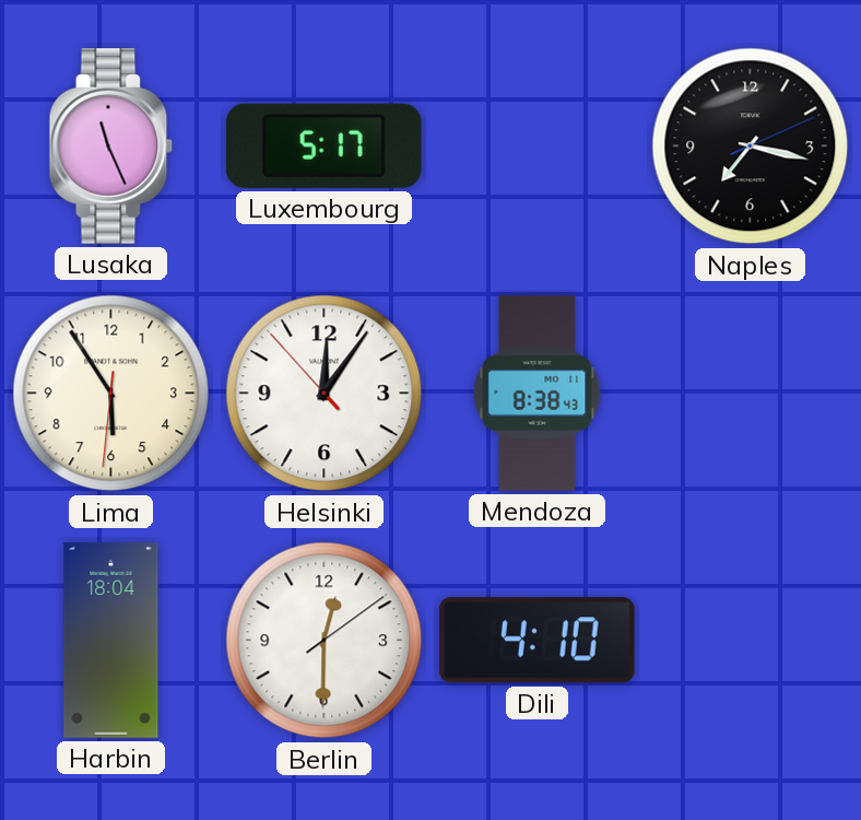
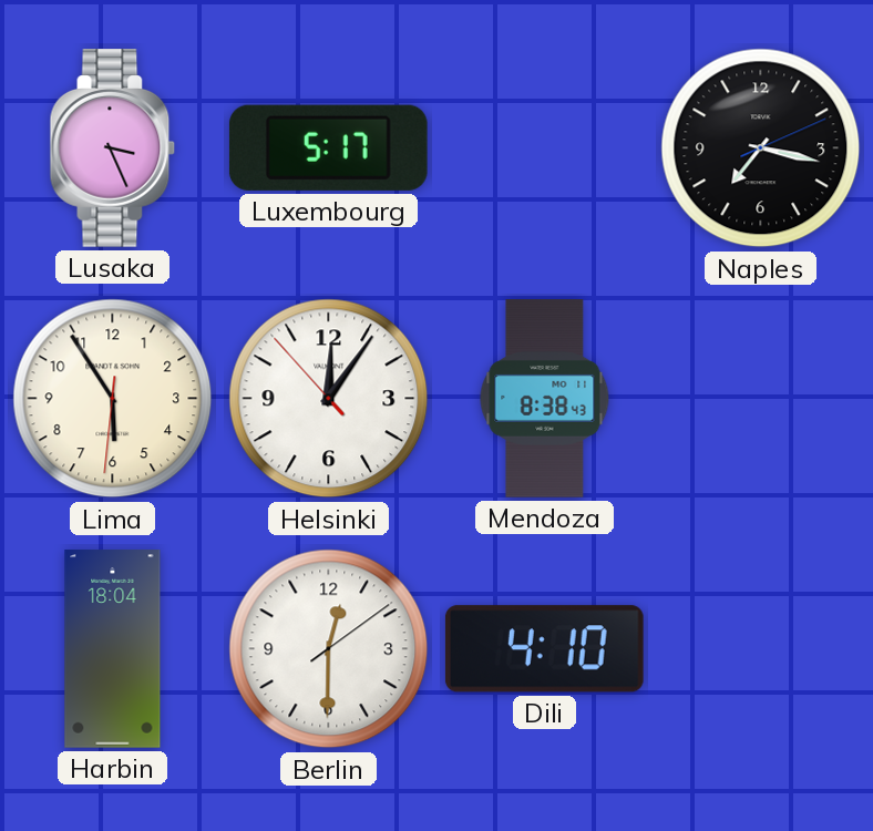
Lusaka: 11:26 -> 3:26 (113, 148)
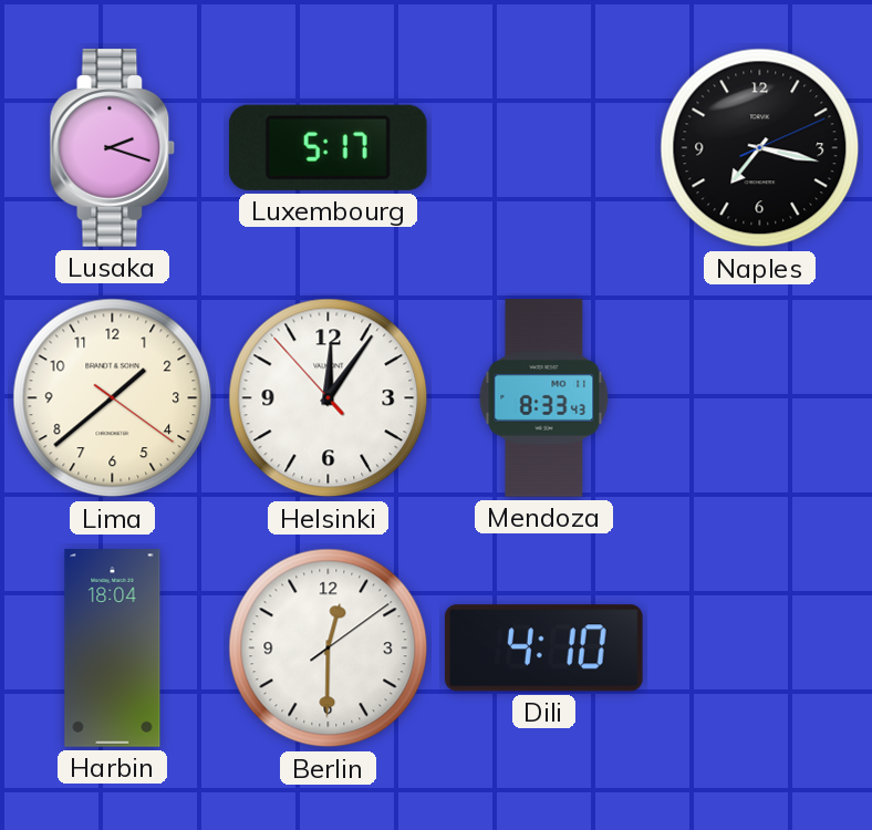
Lusaka: 3:26 -> 2:18 (113, 148)
Lima: 5:54 -> 1:38 (113, 398)
Mendoza: 8:38 -> 8:33 (544, 398)
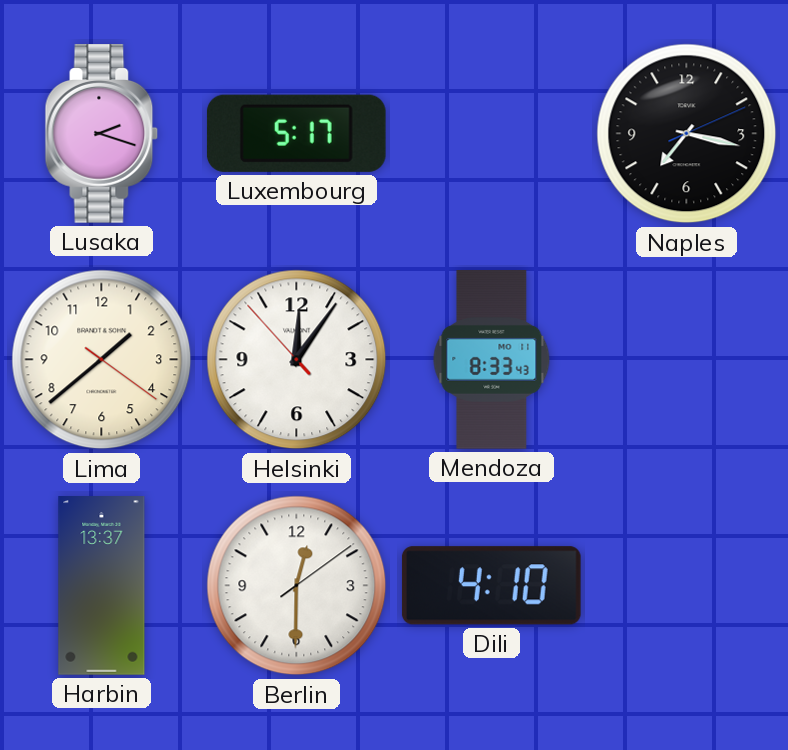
Harbin: 18:04 -> 13:37 (102, 586)
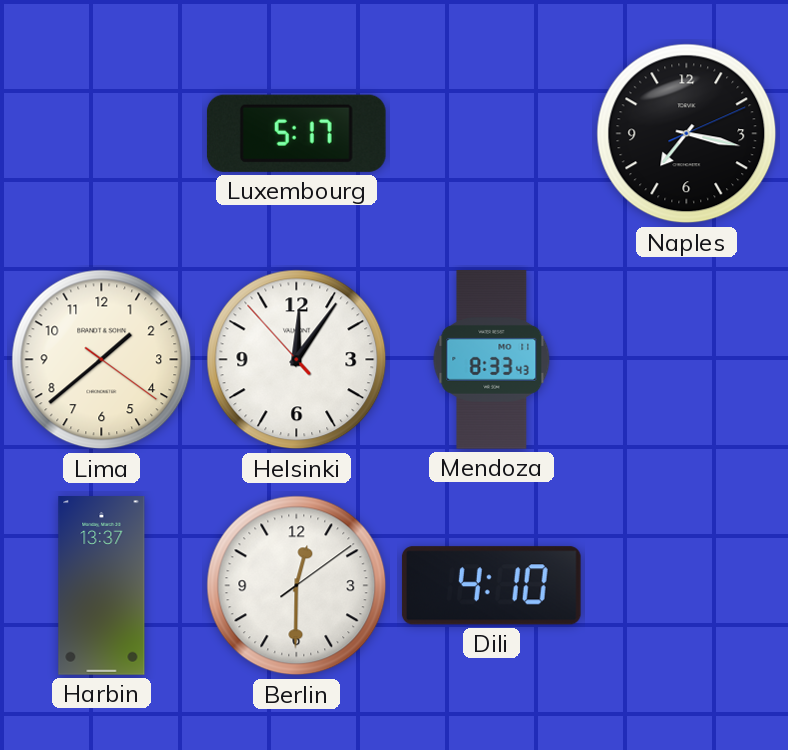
Lusaka: 2:18 -> none (102, 134)
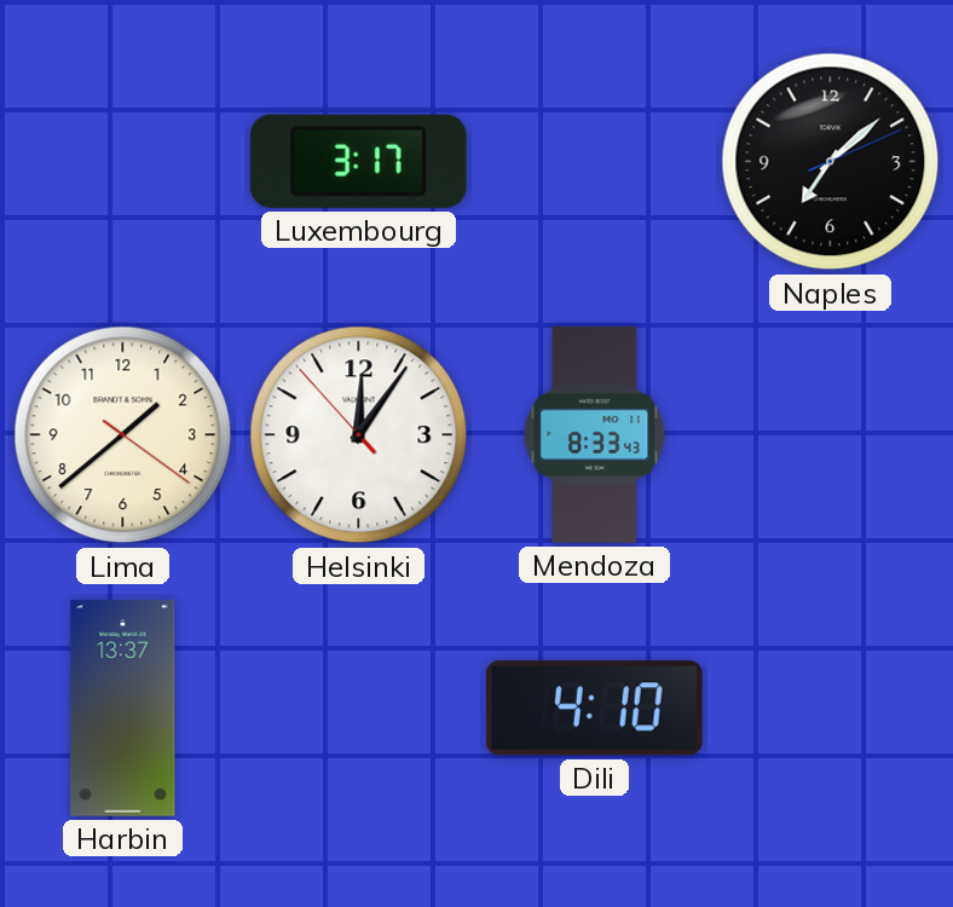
Luxembourg: 5:17 -> 3:17 (358, 161)
Naples: 7:17 -> 7:08 (831, 162)
Berlin: 12:30 -> none (297, 586)
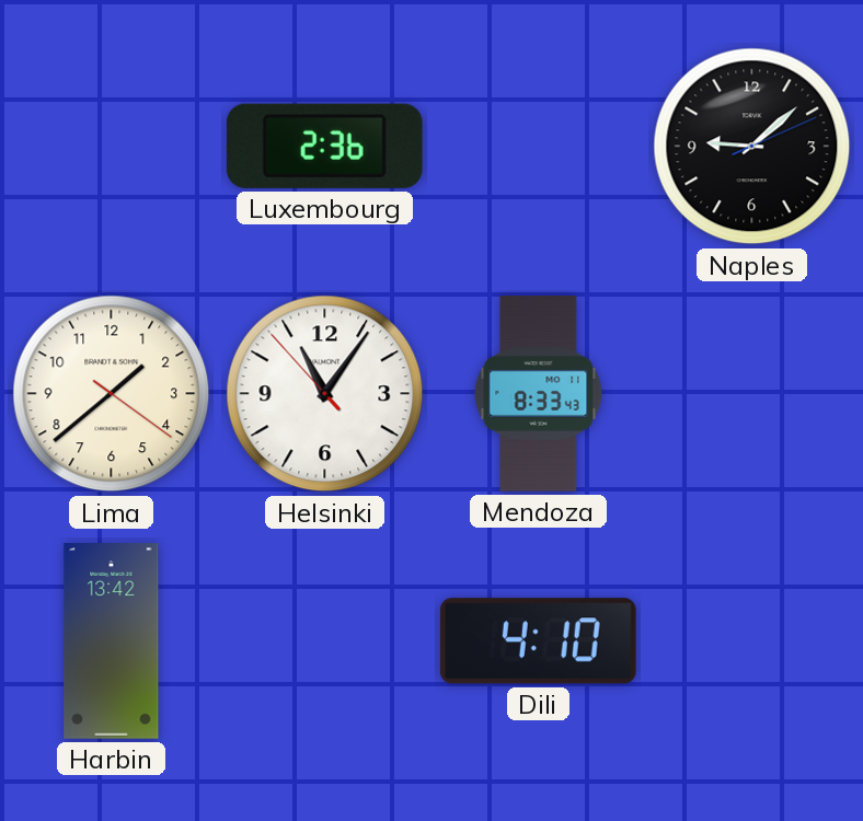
Luxembourg: 3:17 -> 2:36 (324, 146)
Naples: 7:08 -> 9:08 (752, 147)
Helsinki: 12:05 -> 11:05 (325, 394)
Harbin: 13:37 -> 13:42 (112, 641)
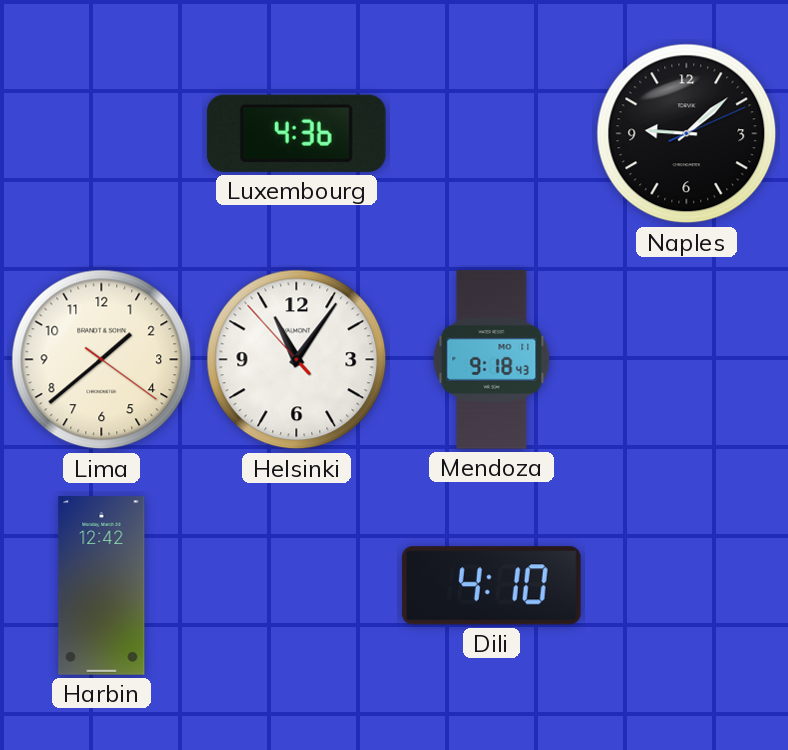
Luxembourg: 2:36 -> 4:36 (296, 133)
Mendoza: 8:33 -> 9:18 (492, 360)
Harbin: 13:42 -> 12:42 (102, 586)
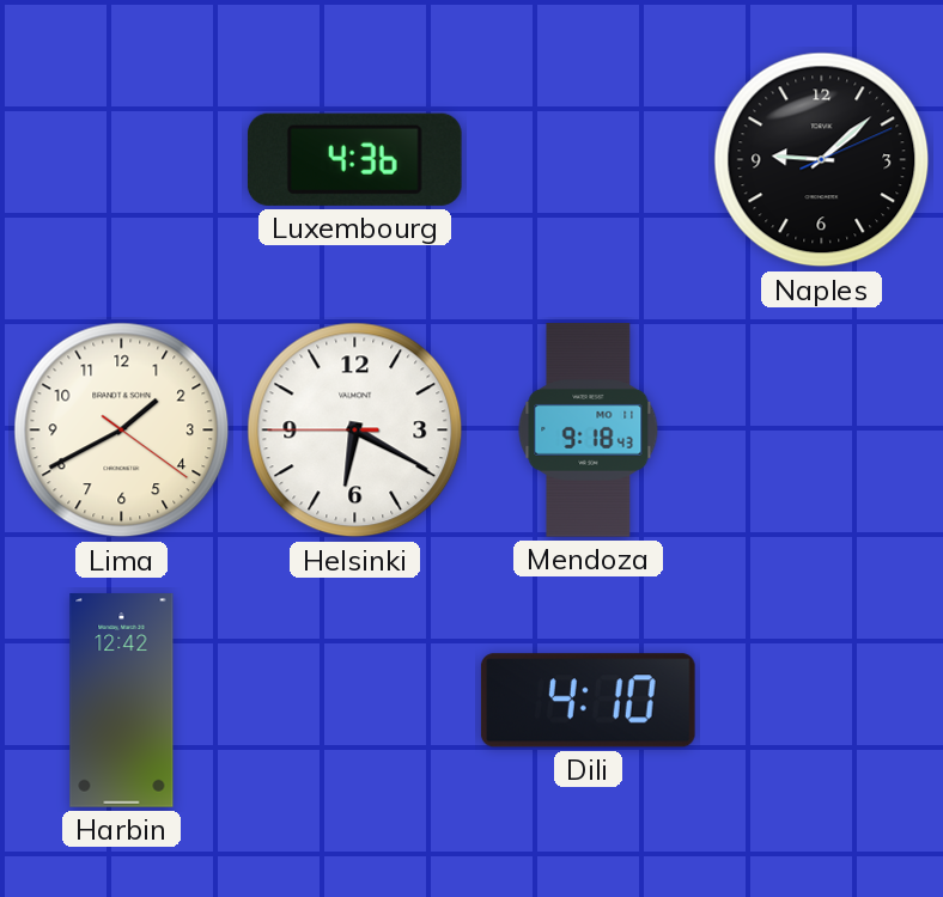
Lima: 1:38 -> 1:40 (122, 431)
Helsinki: 11:05 -> 6:19 (355, 431)
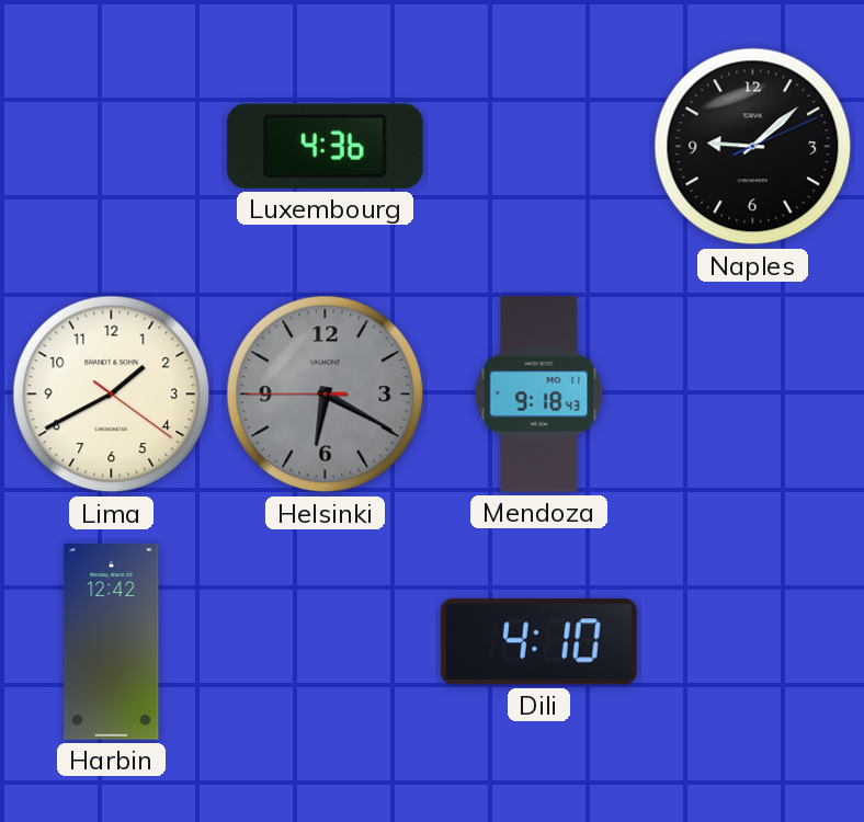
Helsinki dial: white -> grey (326, 395)
